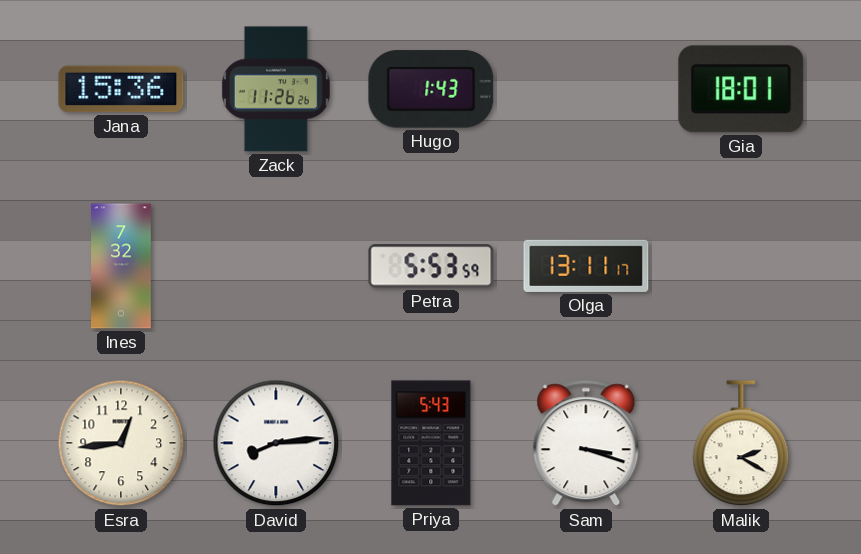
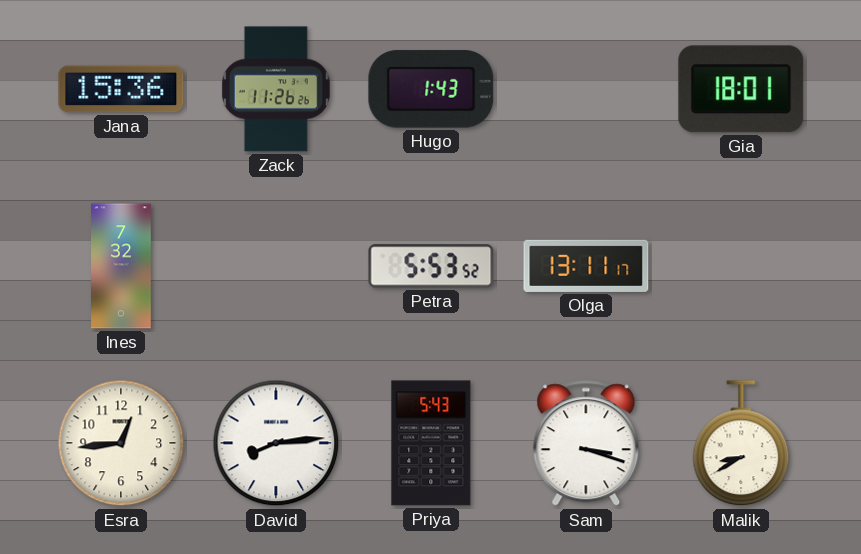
Petra: 5:53:59 -> 5:53:52 (431, 266)
Malik: 2:20 -> 8:40 (741, 444)
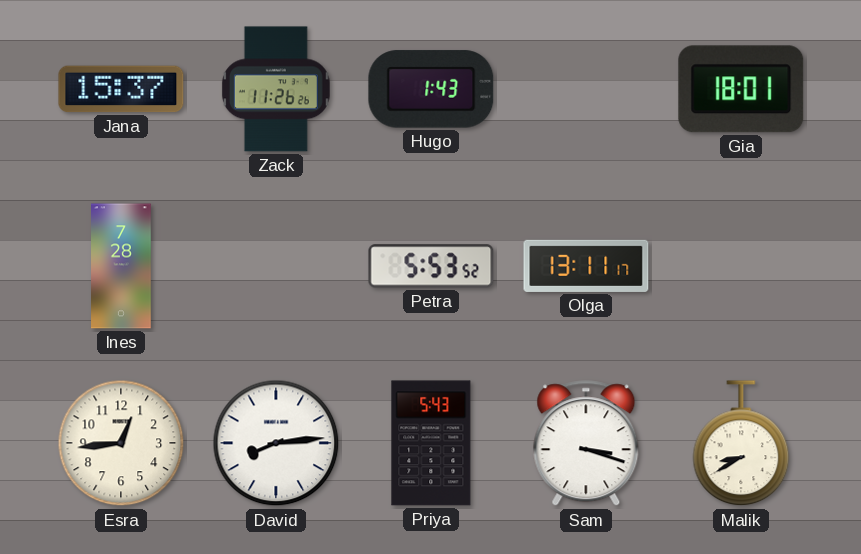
Jana: 15:36 -> 15:37 (121, 89)
Ines: 7:32 -> 7:28 (122, 266)
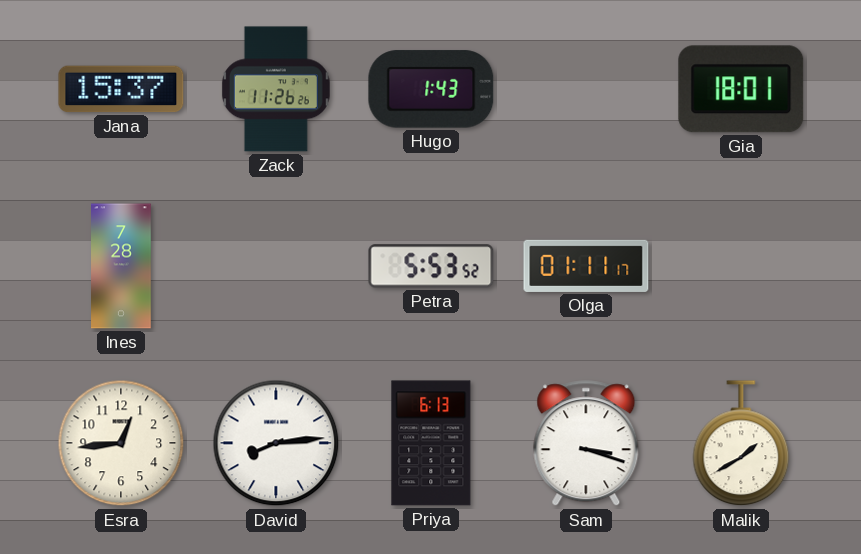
Olga: 13:11 -> 01:11 (586, 266)
Priya: 5:43 -> 6:13 (431, 443)
Malik: 8:40 -> 1:40 (741, 444)
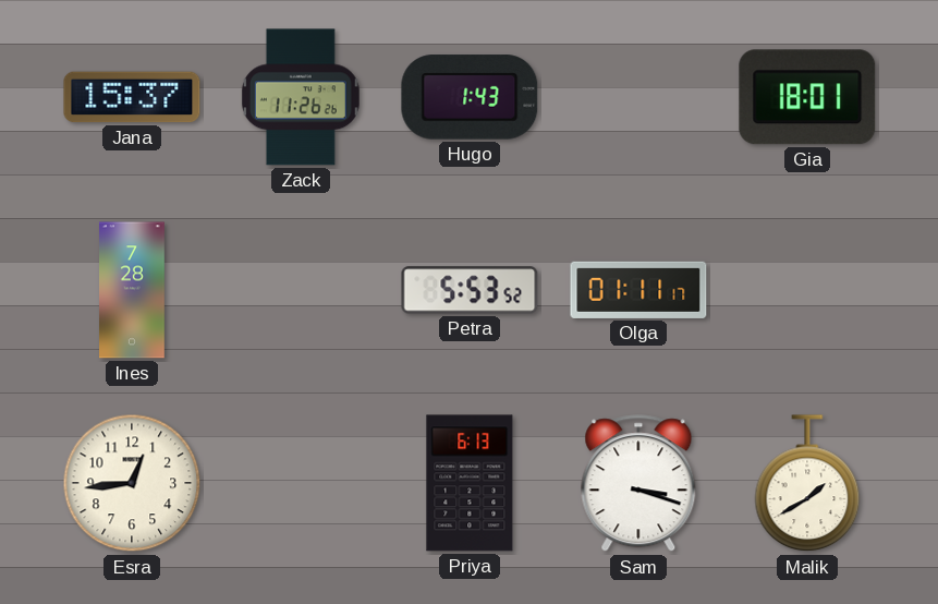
David: 8:14 -> none (276, 443)
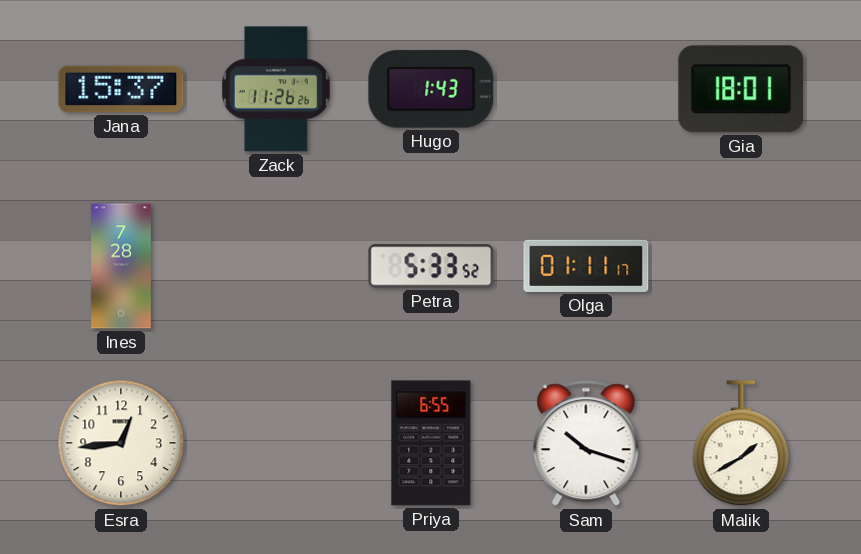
Petra: 5:53 -> 5:33 (431, 266)
Priya: 6:13 -> 6:55 (431, 443)
Sam: 3:18 -> 10:18 (586, 444)
